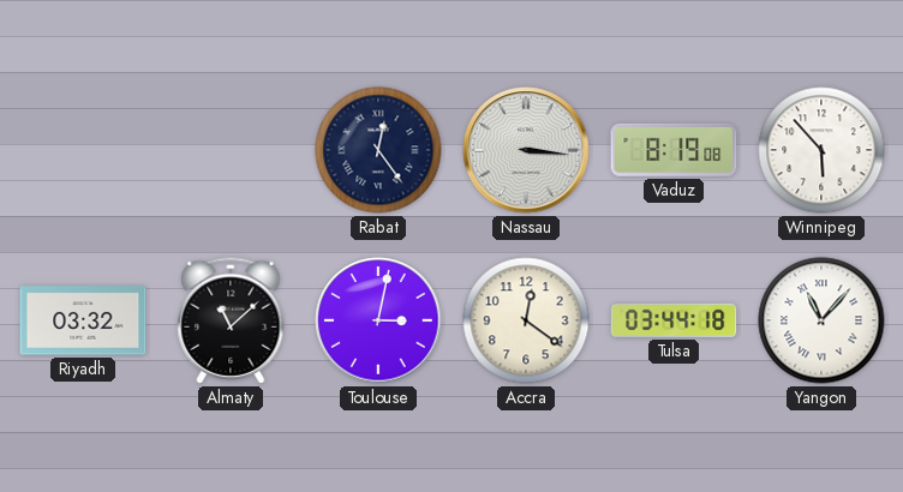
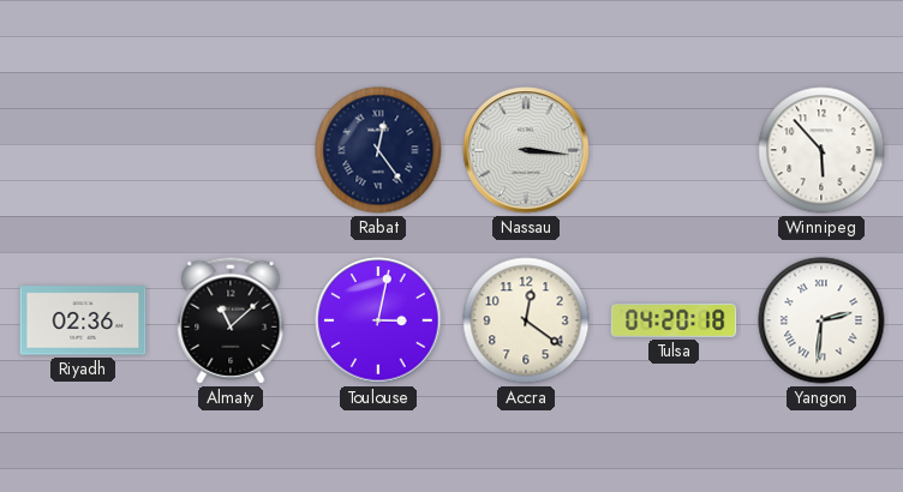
Vaduz: 8:19 -> none (674, 150)
Riyadh: 03:32 -> 02:36 (83, 320)
Tulsa: 03:44 -> 04:20 (674, 320)
Yangon: 11:07 -> 2:31 (821, 320)
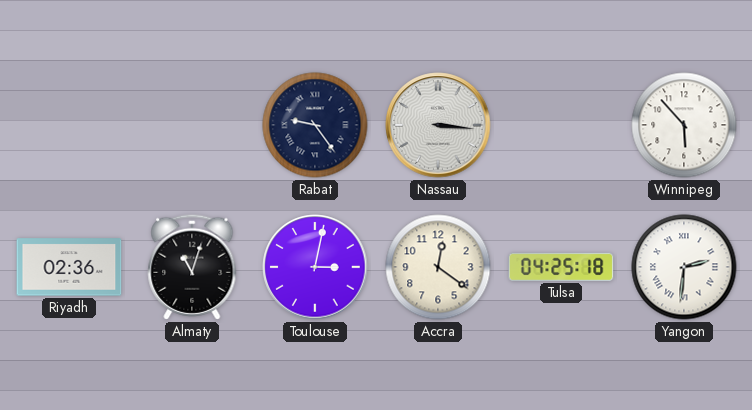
Rabat: 12:24 -> 9:24 (315, 125)
Almaty: 11:08 -> 11:03 (192, 267)
Tulsa: 04:20 -> 04:25 (561, 267)
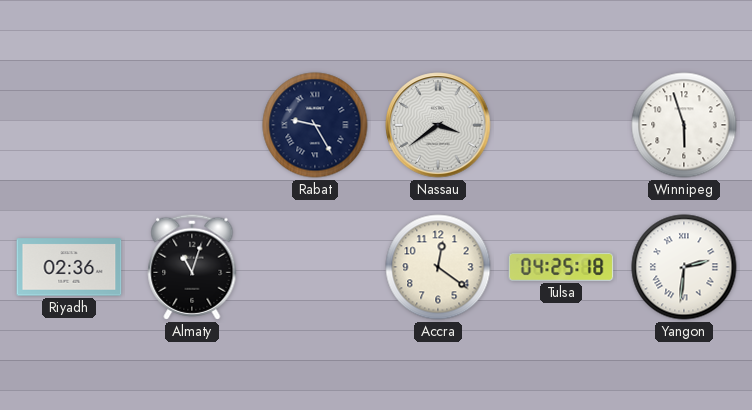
Rabat: 9:24 -> 9:25 (315, 125)
Nassau: 3:16 -> 3:39 (438, 125)
Winnipeg: 5:53 -> 5:57 (684, 125)
Toulouse: 3:02 -> none (315, 267)
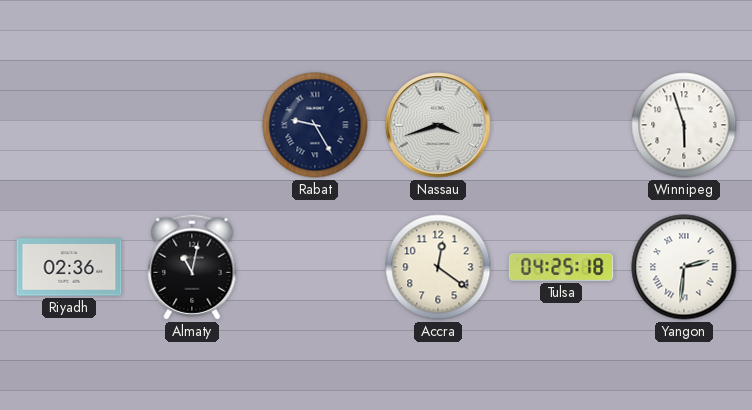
Nassau: 3:39 -> 3:42 (438, 125)
Almaty: 11:03 -> 11:02 (192, 267)
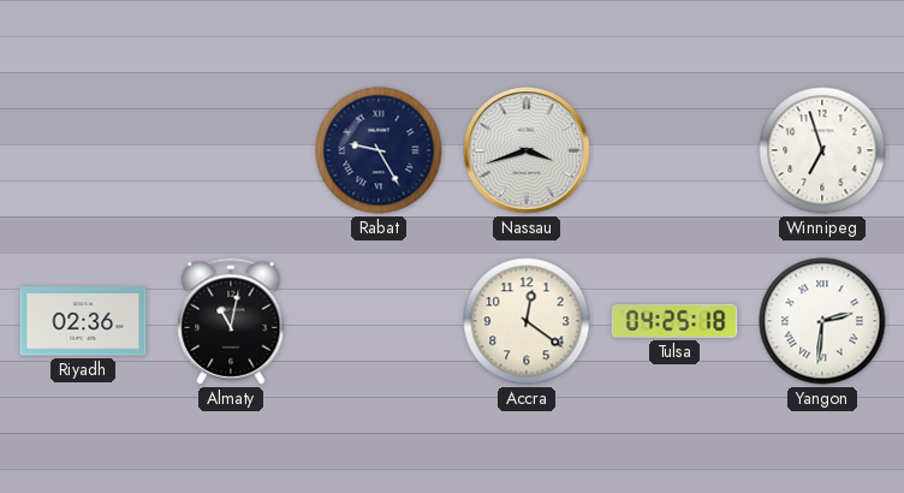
Winnipeg: 5:57 -> 6:57 (822, 150)
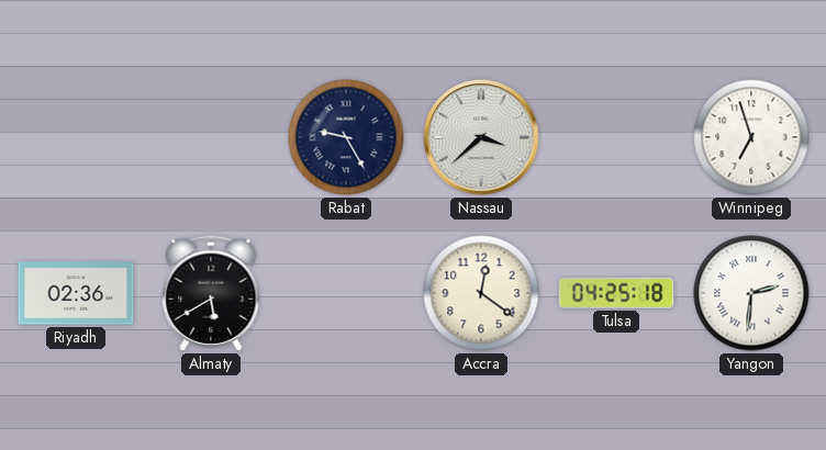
Nassau: 3:42 -> 3:38 (481, 137)
Almaty: 11:02 -> 5:40 (211, 293)
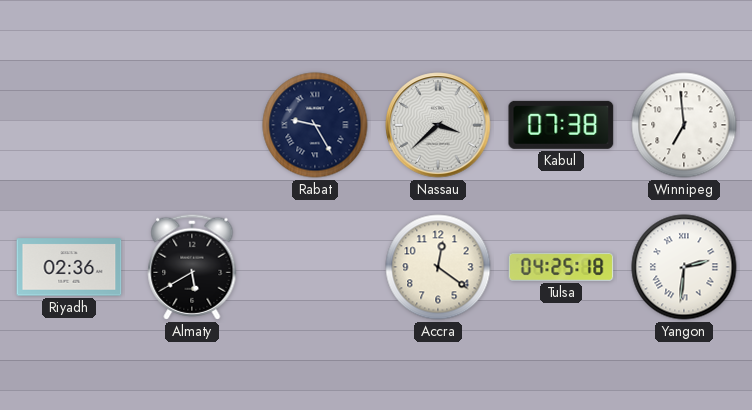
Kabul: none -> 07:38 (561, 125)
Winnipeg: 6:57 -> 6:59 (684, 125)
